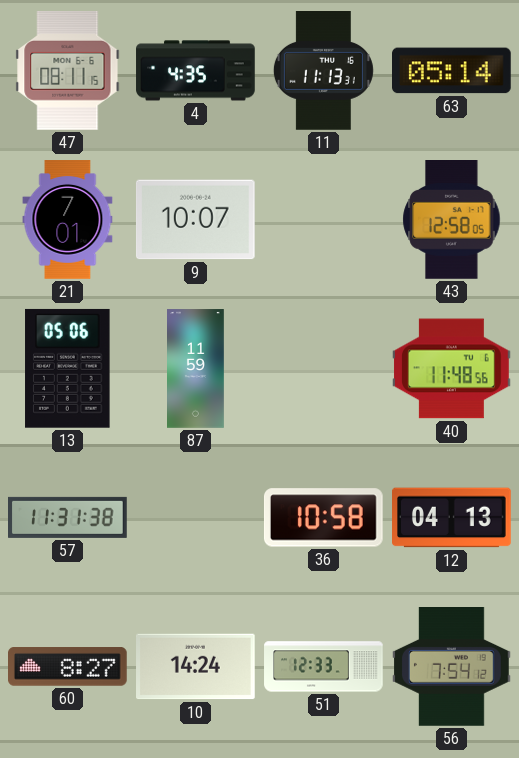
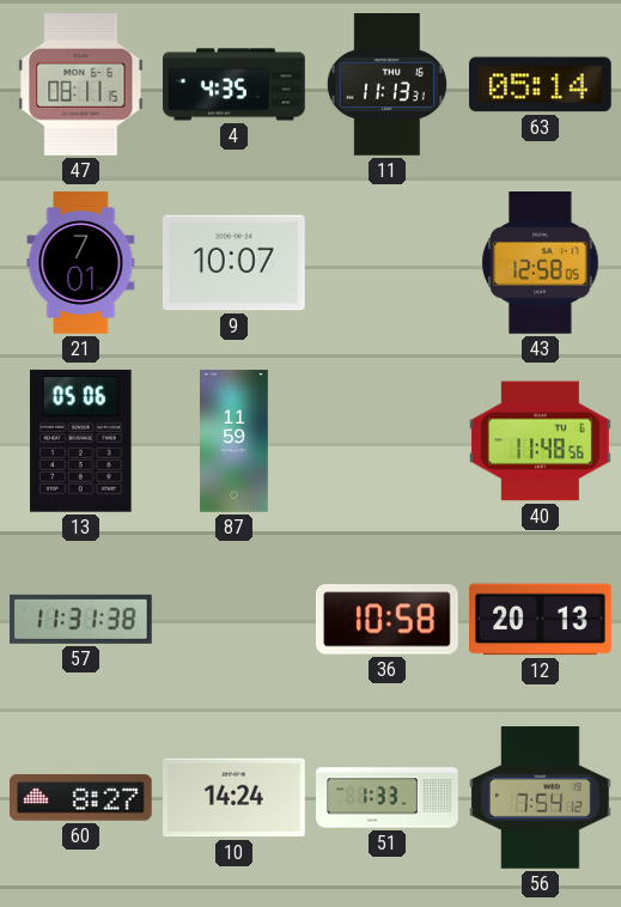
12: 04:13 -> 20:13 (541, 620)
51: 12:33 -> 1:33 (388, 798)
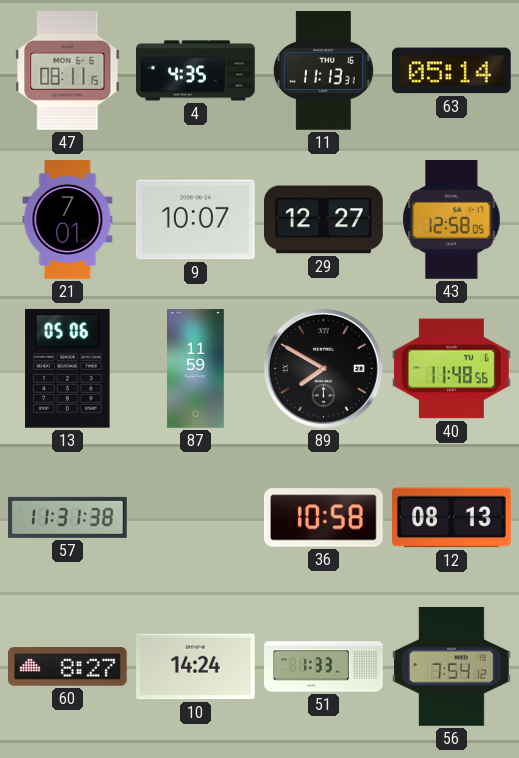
29: none -> 12:27 (324, 220)
89: none -> 7:50 (323, 368)
12: 20:13 -> 08:13 (452, 518)
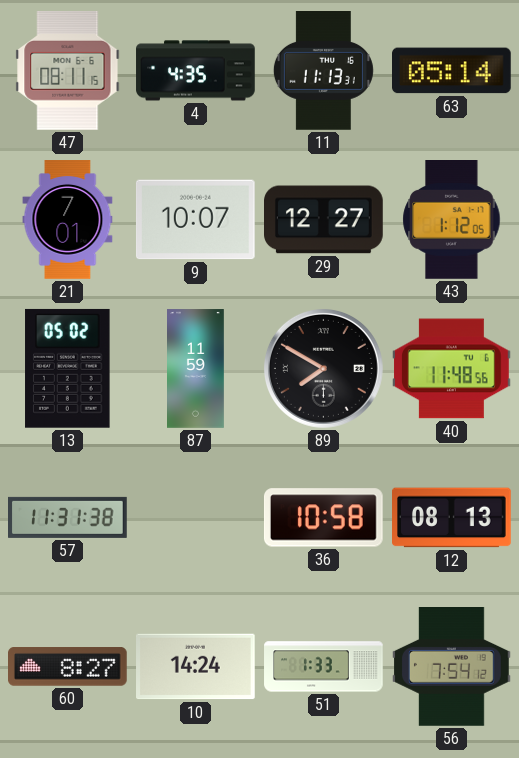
43: 12:58 -> 1:12 (452, 220)
13: 05:06 -> 05:02 (68, 368)
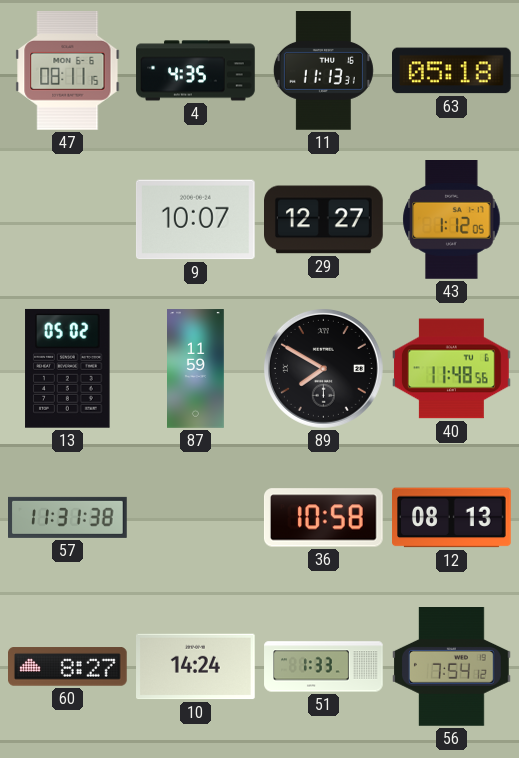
63: 05:14 -> 05:18 (452, 71)
21: 7:01 -> none (68, 220)
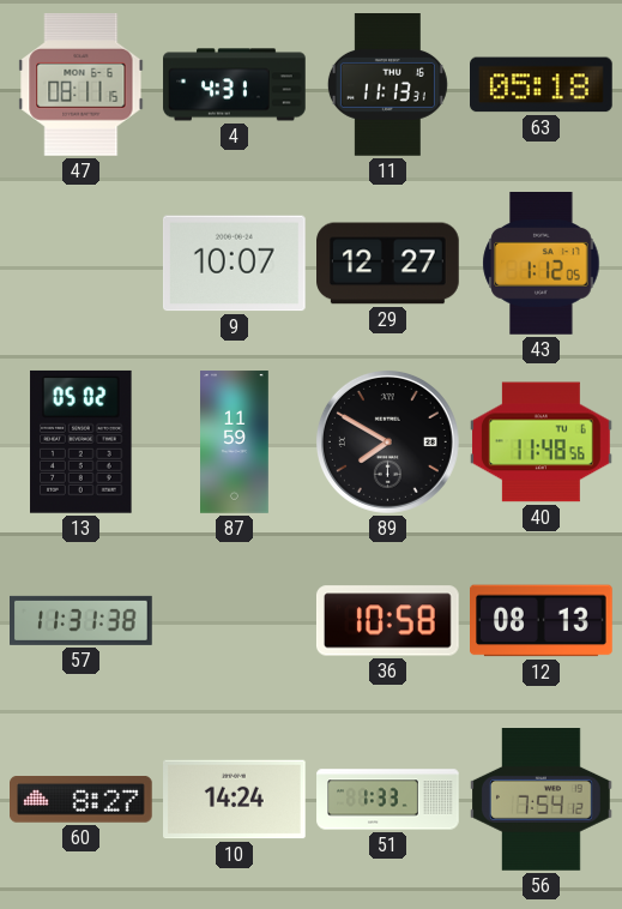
4: 4:35 -> 4:31 (235, 85)
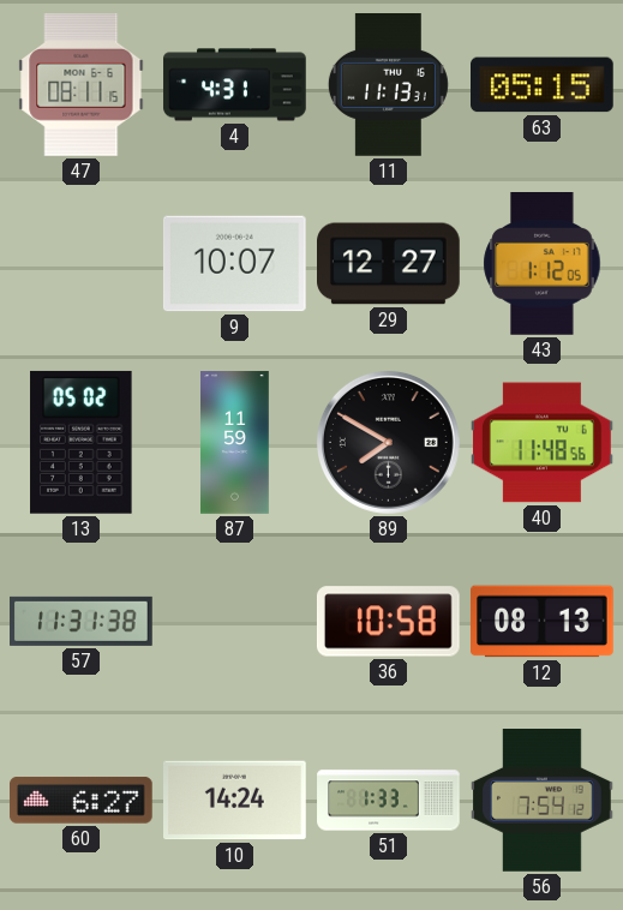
63: 05:18 -> 05:15 (543, 85)
60: 8:27 -> 6:27 (82, 801)
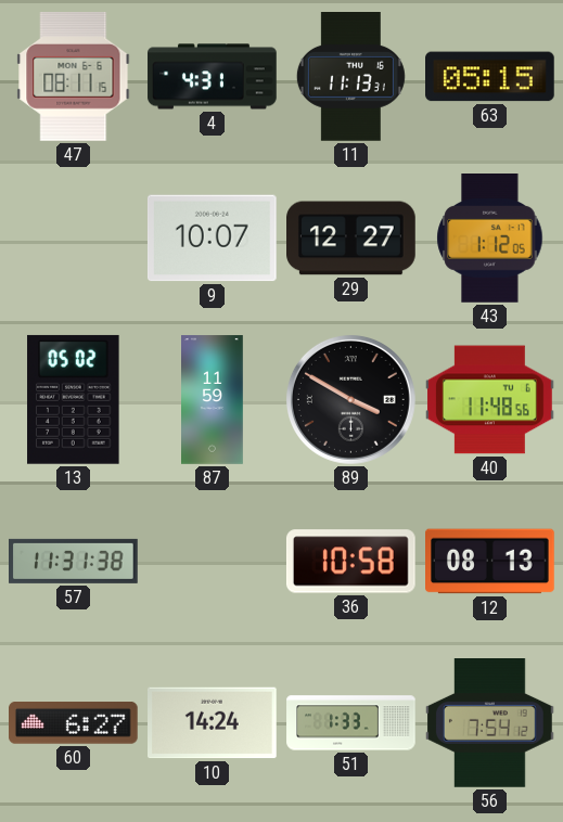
89: 7:50 -> 3:50 (350, 399)
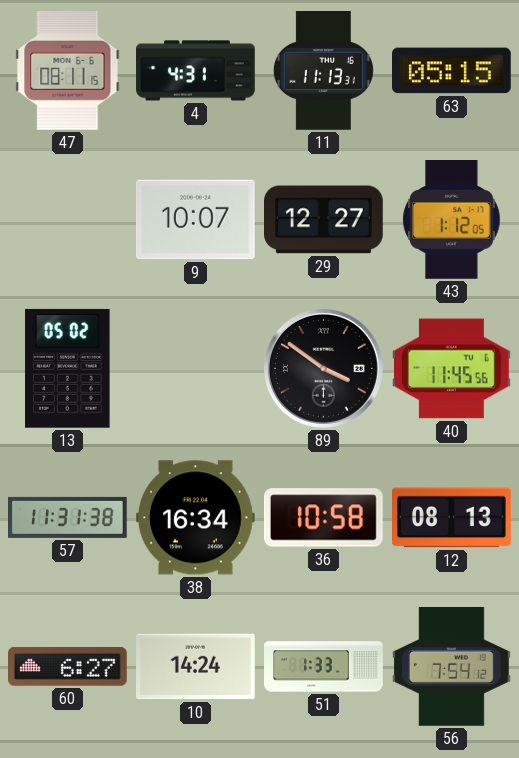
87: 11:59 -> none (213, 400)
89: 3:50 -> 3:51 (323, 368)
40: 11:48 -> 11:45 (452, 369)
38: none -> 16:34 (196, 518)
